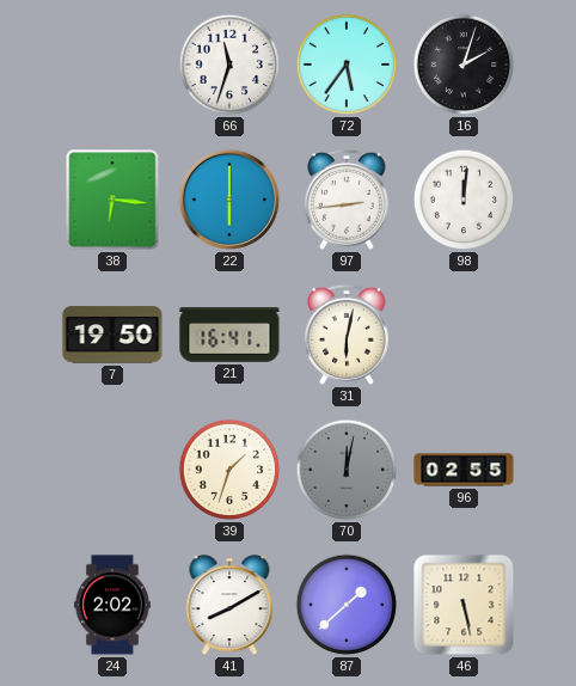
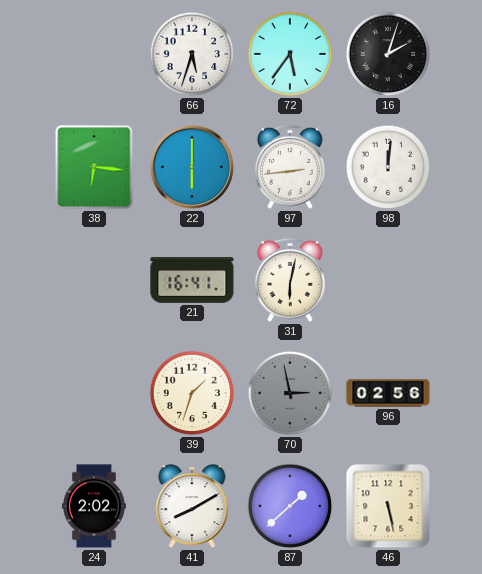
66: 11:33 -> 5:33 (192, 54)
7: 19:50 -> none (112, 335)
70: 12:02 -> 2:58 (290, 393)
96: 02:55 -> 02:56 (388, 393)
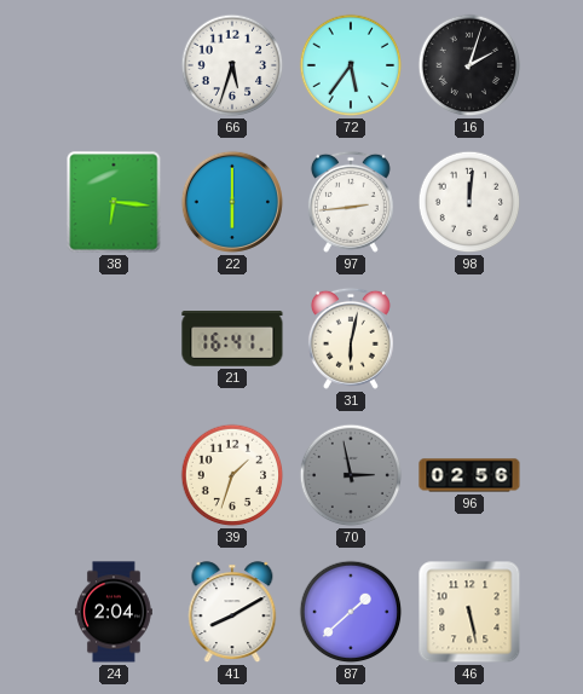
24: 2:02 -> 2:04 (114, 612)
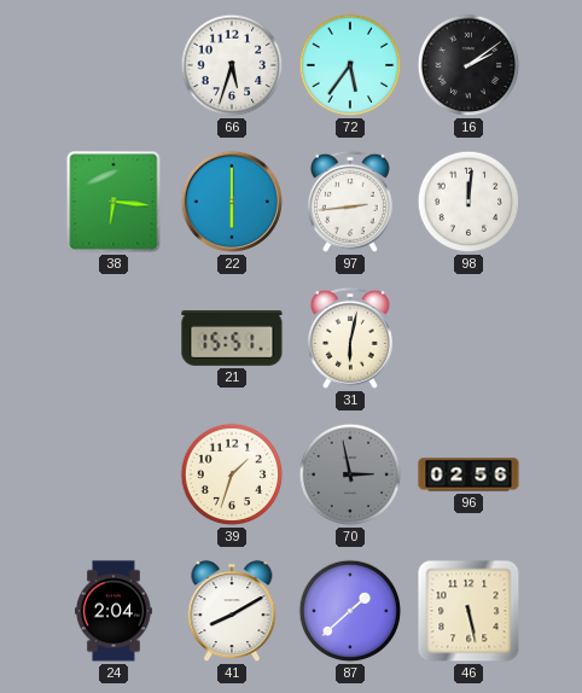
16: 2:03 -> 2:09 (468, 65)
21: 16:41 -> 15:51 (232, 339)
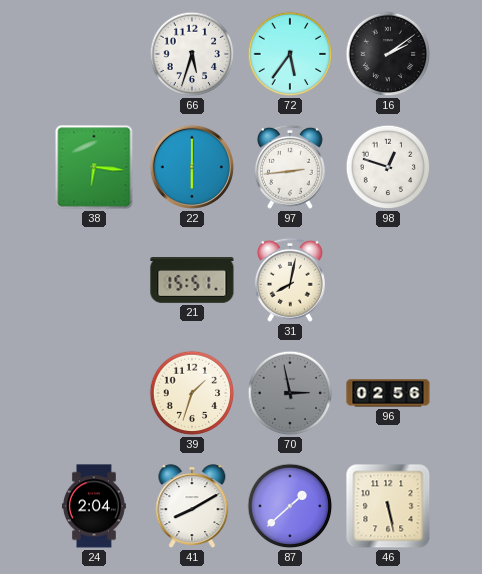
98: 12:01 -> 12:48 (388, 167)
31: 6:02 -> 8:02 (290, 280)
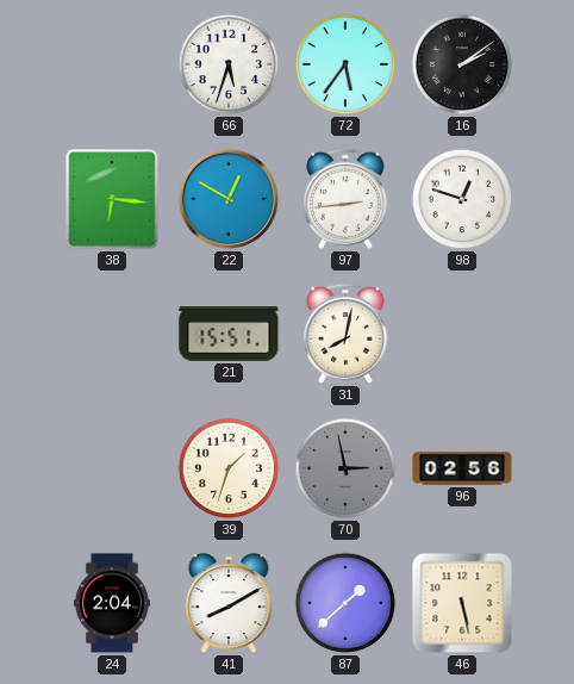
22: 6:00 -> 12:50 (229, 199)
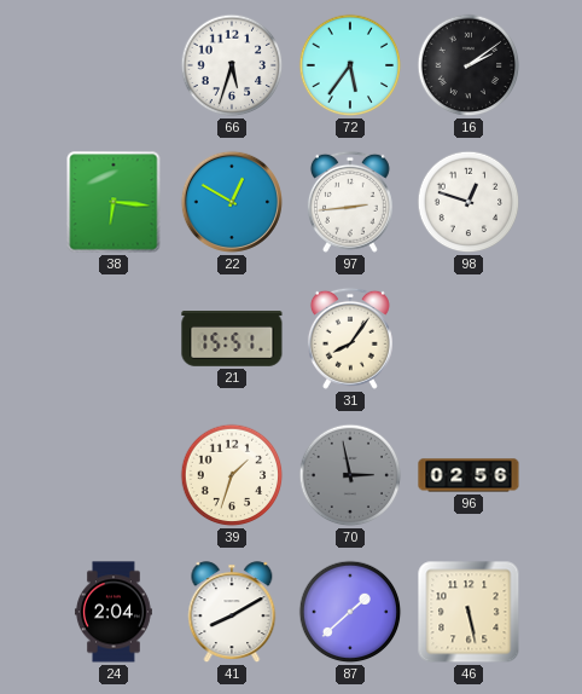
31: 8:02 -> 8:06 (350, 339)
